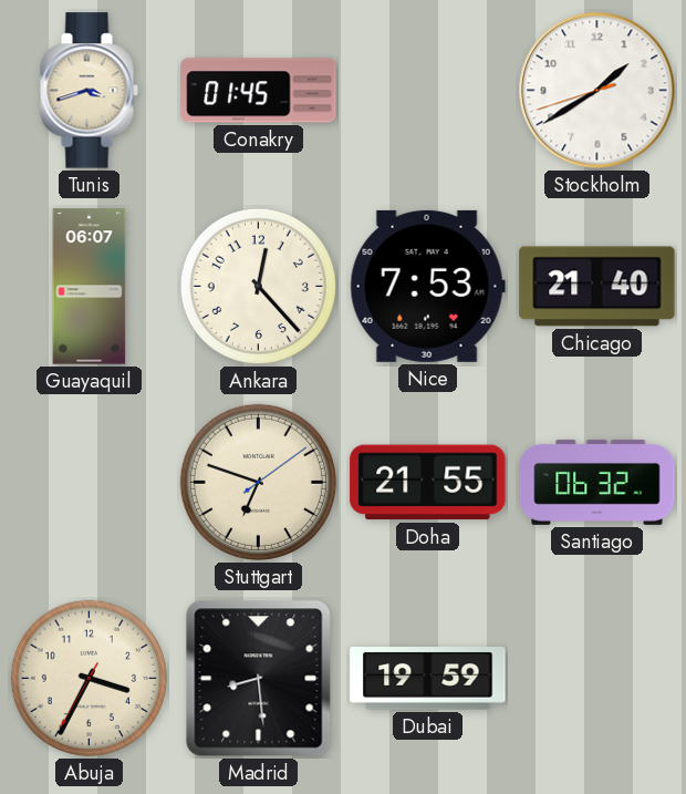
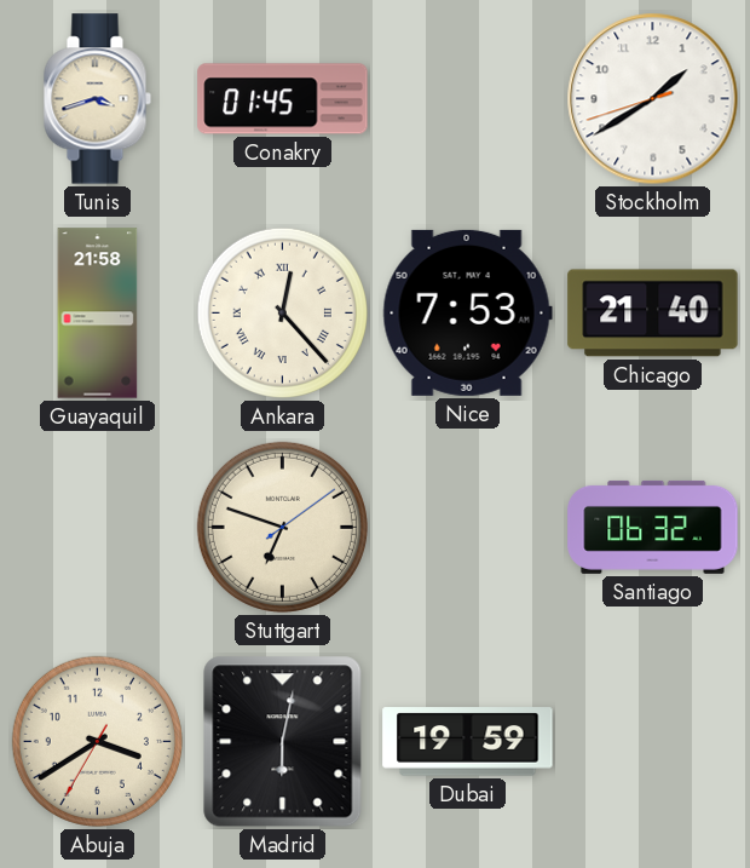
Guayaquil: 06:07 -> 21:58 (98, 314)
Ankara numerals: Arabic -> Roman (282, 312)
Doha: 21:55 -> none (428, 483)
Abuja: 3:34 -> 3:39 (97, 741)
Madrid: 8:29 -> 6:02 (283, 742)
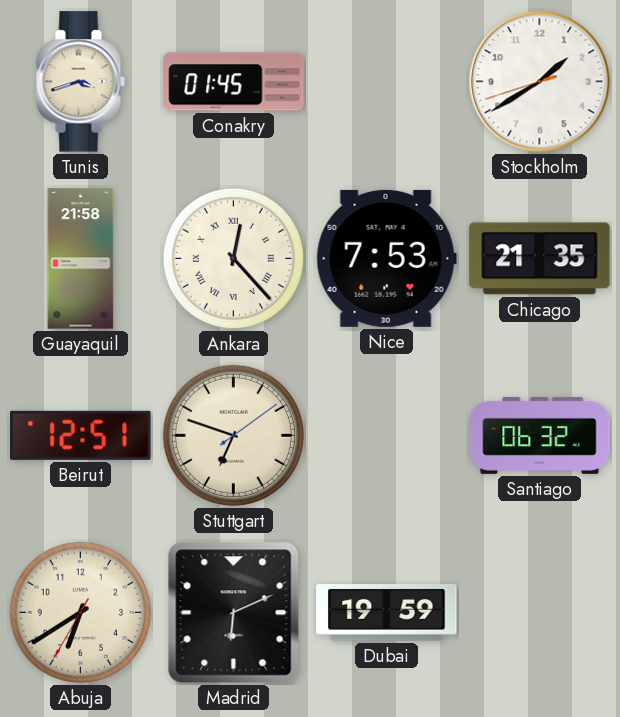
Chicago: 21:40 -> 21:35 (540, 259)
Beirut: none -> 12:51 (81, 435)
Abuja: 3:39 -> 6:39 (80, 612)
Madrid: 6:02 -> 6:11 (234, 613)
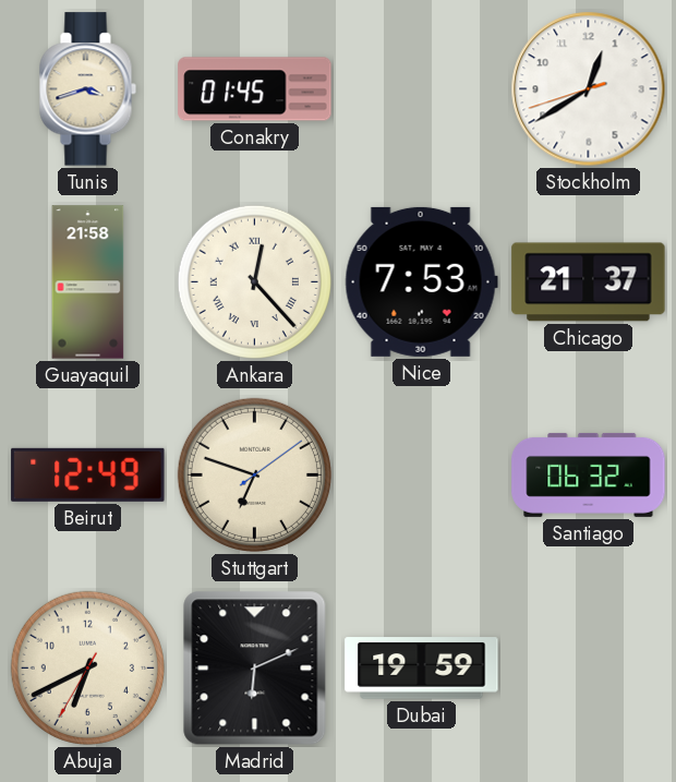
Stockholm: 1:39 -> 12:39 (589, 89)
Chicago: 21:35 -> 21:37 (589, 282)
Beirut: 12:51 -> 12:49 (88, 474)
Abuja: 6:39 -> 6:40 (87, 667)
